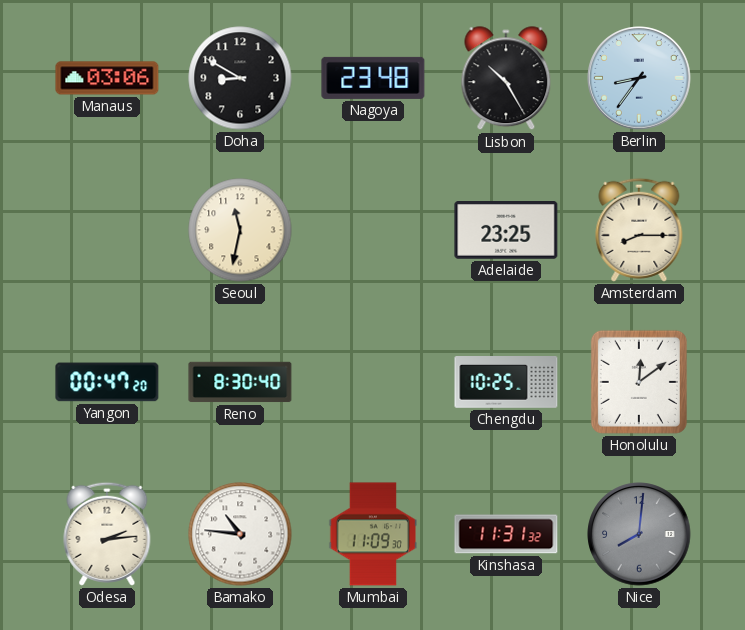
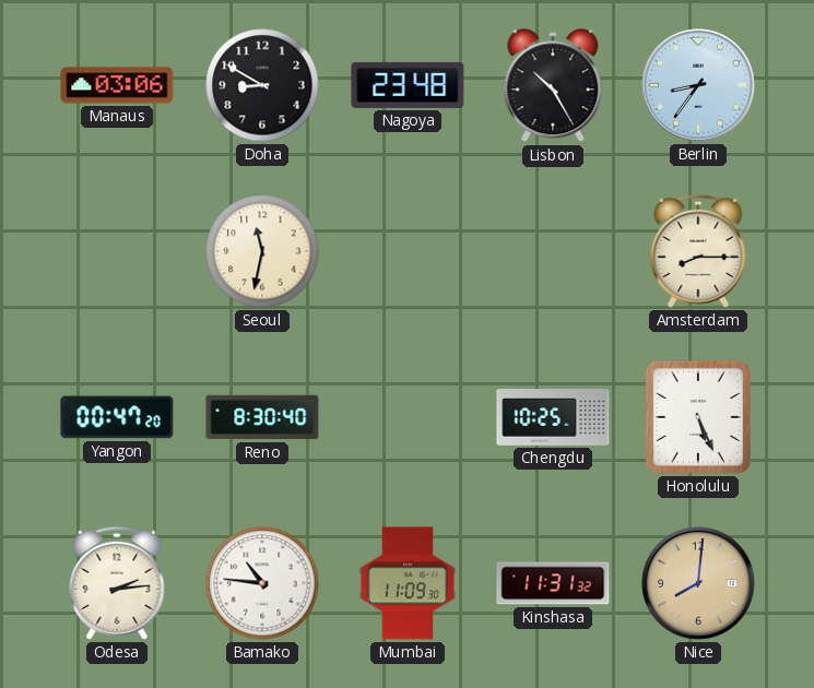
Adelaide: 23:25 -> none (506, 231)
Honolulu: 12:09 -> 5:26 (698, 417)
Nice dial: grey -> champagne (698, 583)
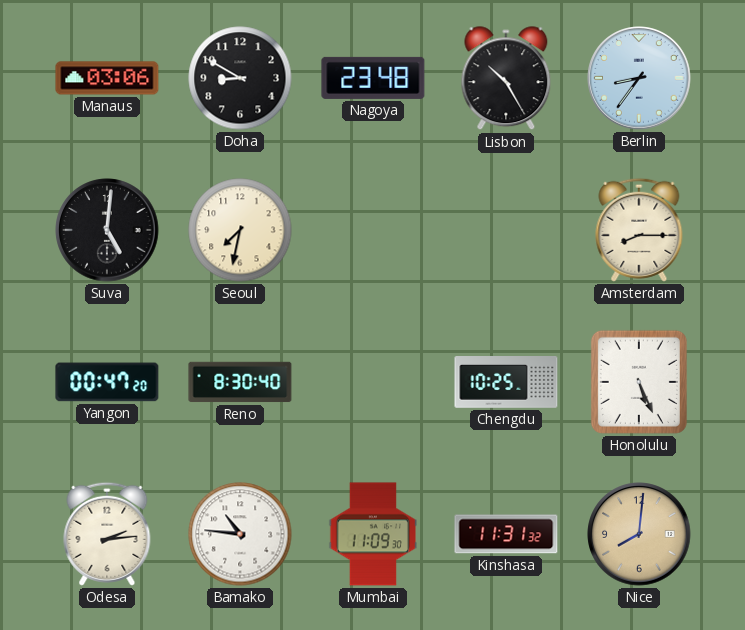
Suva: none -> 5:01 (107, 230)
Seoul: 11:32 -> 7:32 (240, 230)
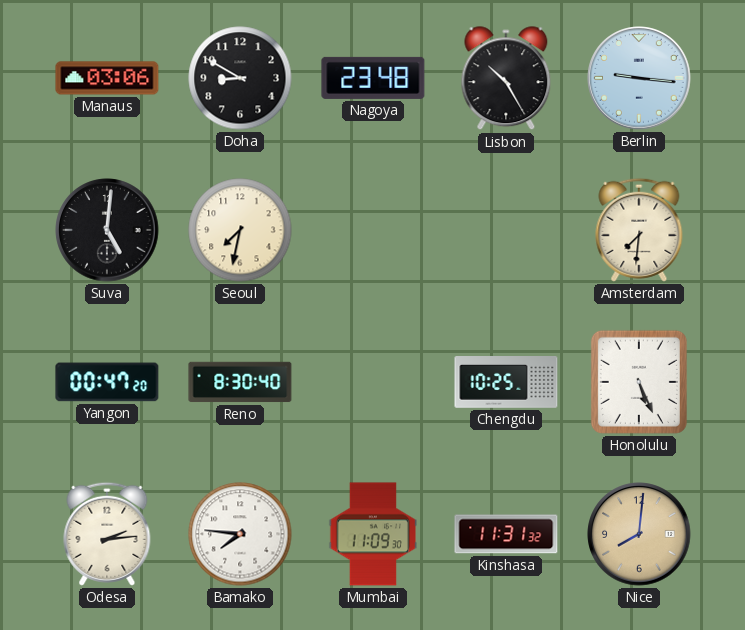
Berlin: 8:36 -> 9:16 (639, 78)
Amsterdam: 8:15 -> 7:31 (639, 230)
Bamako: 10:46 -> 7:46 (240, 534)
